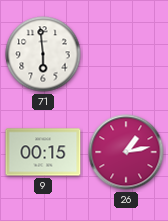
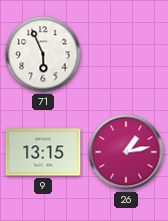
71: 5:59 -> 5:56 (43, 54)
9: 00:15 -> 13:15 (43, 152)
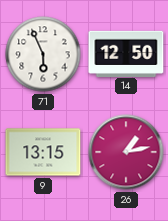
14: none -> 12:50 (126, 53)
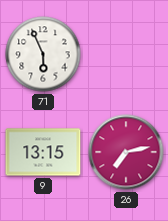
14: 12:50 -> none (126, 53)
26: 1:13 -> 7:13 (126, 152)
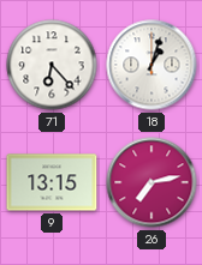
71: 5:56 -> 6:23 (52, 65)
18: none -> 1:03 (151, 65)
